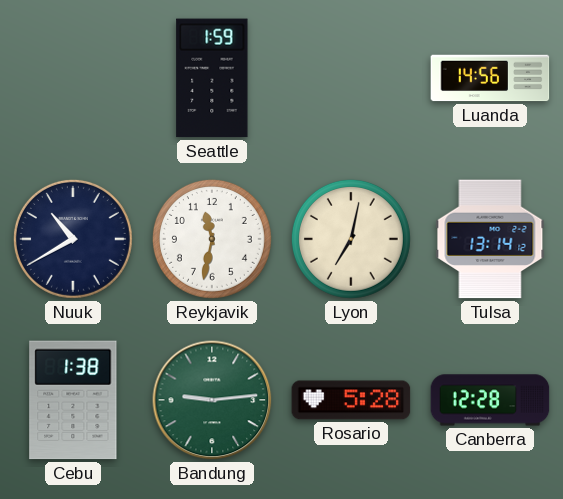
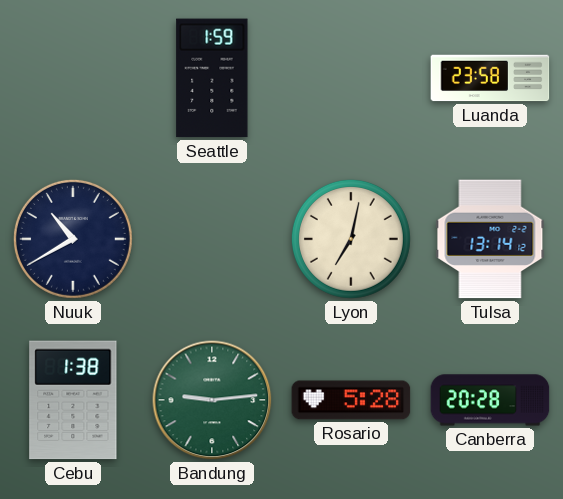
Luanda: 14:56 -> 23:58 (490, 78)
Reykjavik: 11:32 -> none (212, 239)
Canberra: 12:28 -> 20:28 (490, 400)
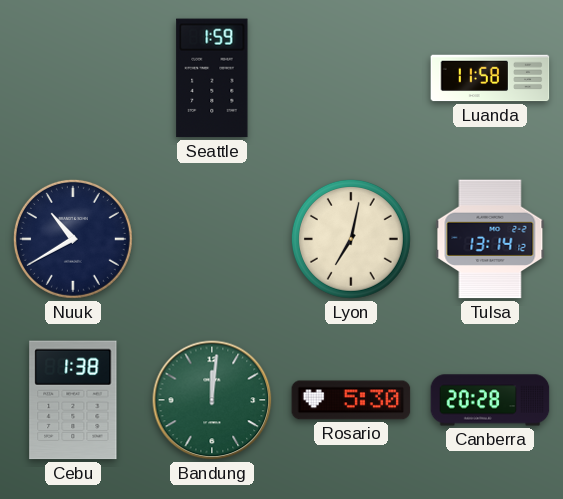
Luanda: 23:58 -> 11:58 (490, 78)
Bandung: 9:14 -> 12:01 (212, 400)
Rosario: 5:28 -> 5:30 (351, 400)
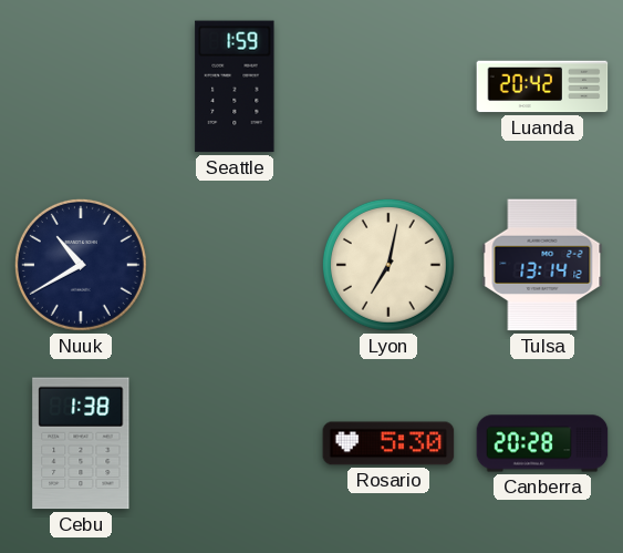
Luanda: 11:58 -> 20:42 (542, 86)
Bandung: 12:01 -> none (212, 400)
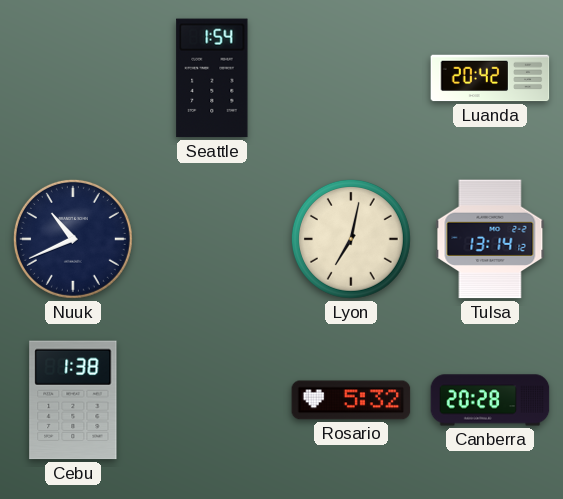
Seattle: 1:59 -> 1:54 (212, 78)
Nuuk: 10:40 -> 10:41 (73, 239)
Rosario: 5:30 -> 5:32 (351, 400)
